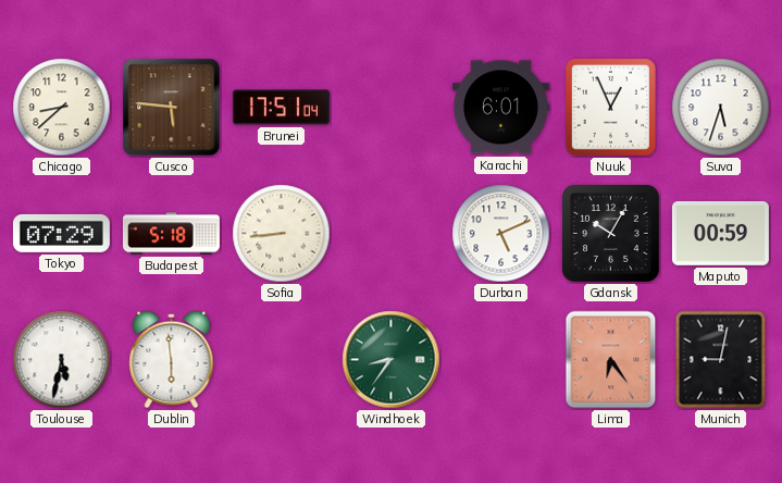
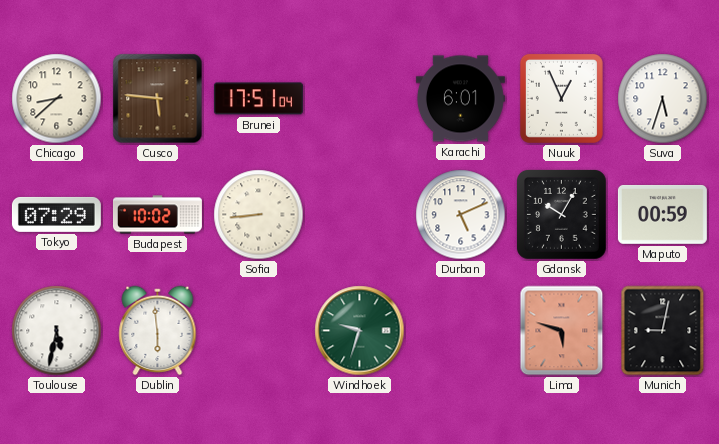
Budapest: 5:18 -> 10:02 (157, 215)
Windhoek: 8:36 -> 9:33 (360, 331)
Lima: 6:24 -> 5:48 (562, 331)
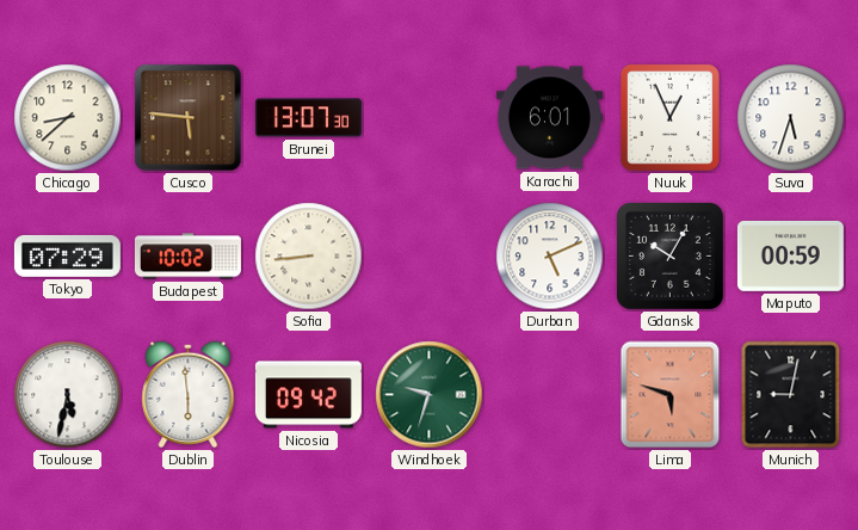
Brunei: 17:51 -> 13:07 (308, 118)
Nicosia: none -> 09:42 (308, 395)
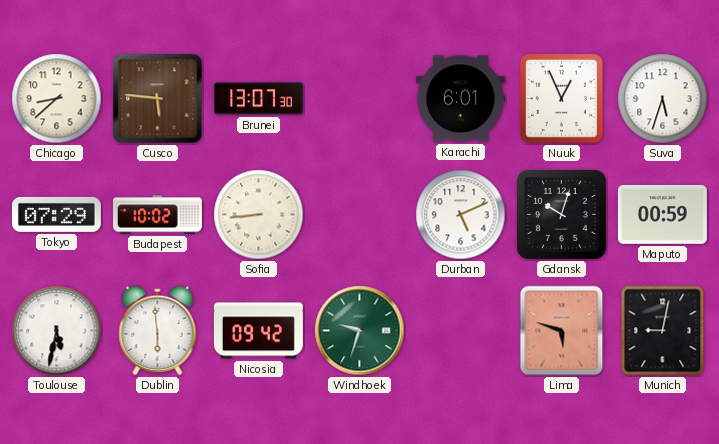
Gdansk: 10:05 -> 10:03 (562, 215)
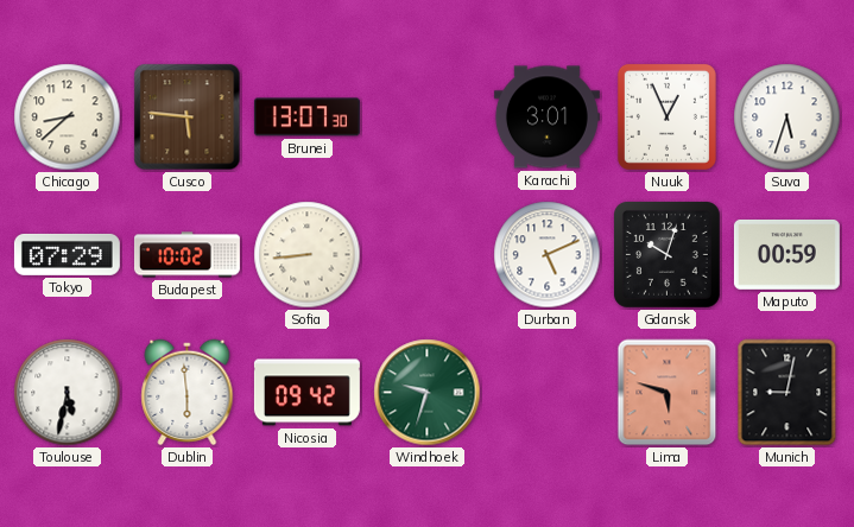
Karachi: 6:01 -> 3:01 (546, 118)
